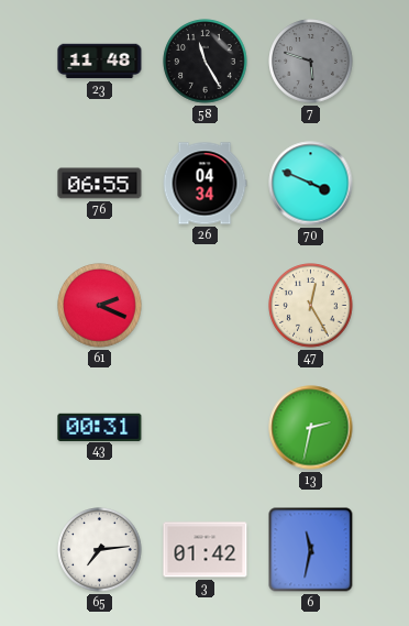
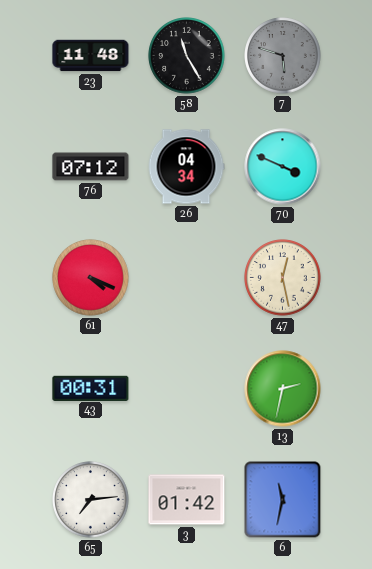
76: 06:55 -> 07:12 (91, 167)
61: 2:19 -> 4:19 (91, 278)
47: 12:25 -> 12:28 (283, 278)
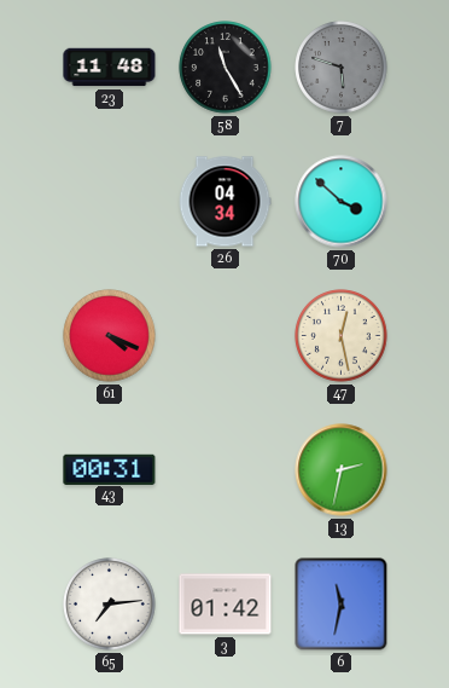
76: 07:12 -> none (91, 167)
70: 3:49 -> 3:52 (342, 202)
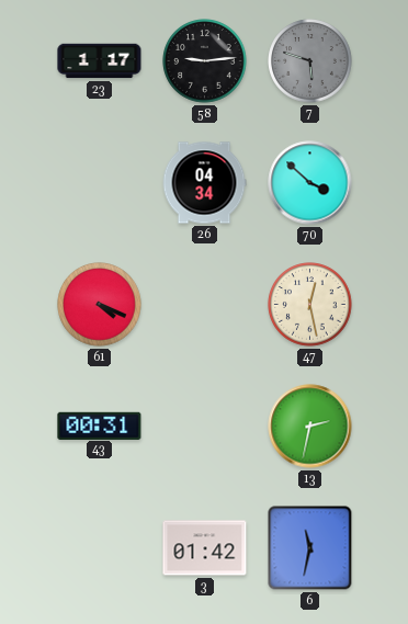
23: 11:48 -> 1:17 (100, 61)
58: 11:25 -> 9:14 (205, 61)
65: 7:14 -> none (110, 605)
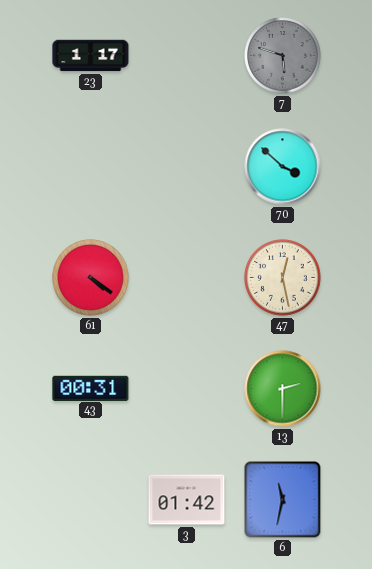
58: 9:14 -> none (205, 61)
26: 04:34 -> none (204, 183)
61: 4:19 -> 4:21 (91, 278)
13: 2:32 -> 2:30 (283, 389)
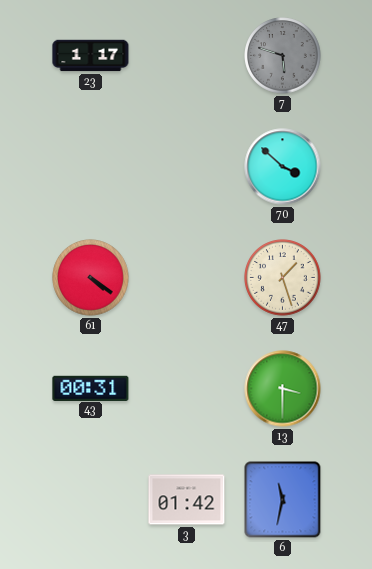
47: 12:28 -> 1:27 (283, 278)
13: 2:30 -> 3:30 (283, 389)
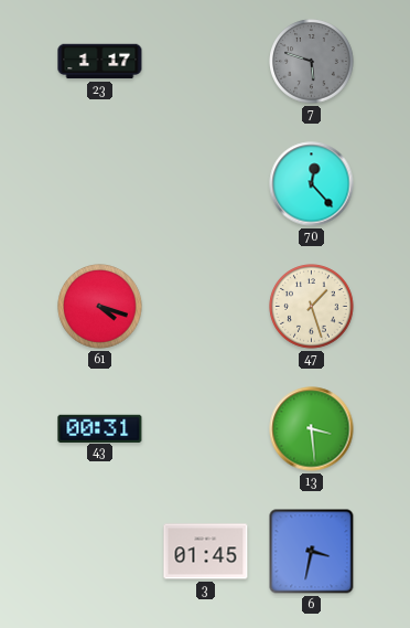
70: 3:52 -> 12:23 (312, 184)
61: 4:21 -> 4:18 (100, 307)
13: 3:30 -> 3:29 (312, 429)
3: 01:42 -> 01:45 (206, 552)
6: 11:32 -> 3:32 (312, 552)
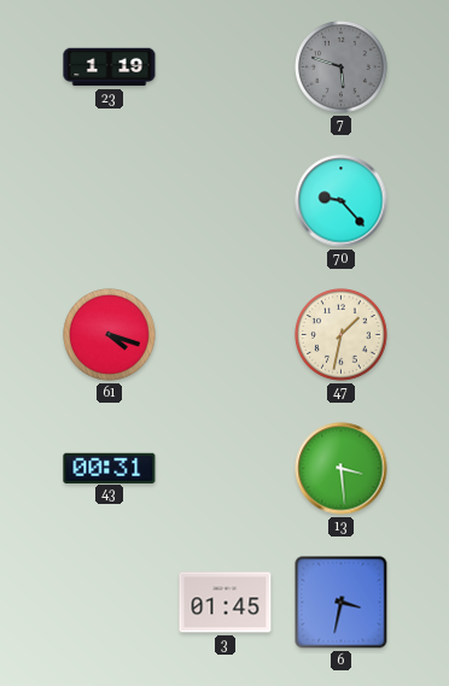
23: 1:17 -> 1:19 (110, 68)
70: 12:23 -> 9:23 (342, 201)
47: 1:27 -> 1:32 (342, 335)
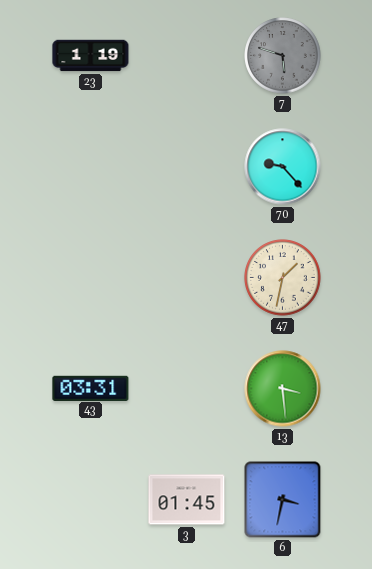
61: 4:18 -> none (110, 335)
43: 00:31 -> 03:31 (91, 388)
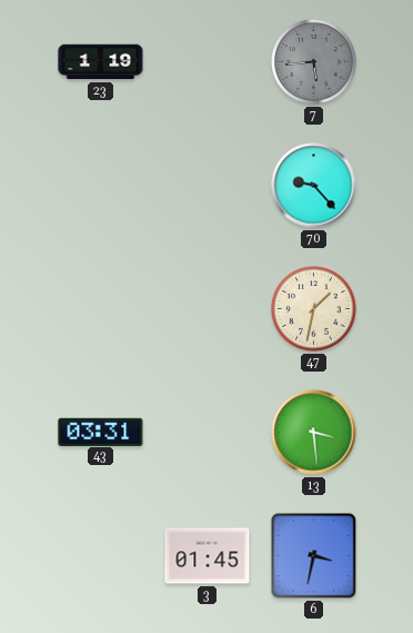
7: 5:48 -> 5:44 (314, 62)
